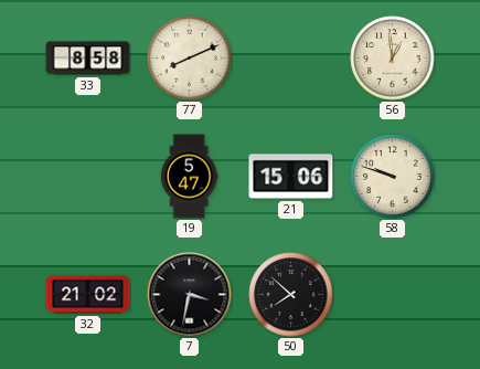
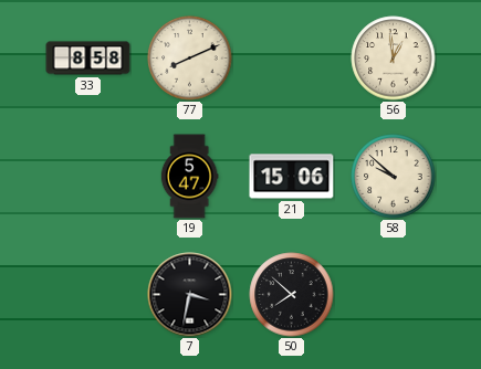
58: 9:48 -> 9:52 (394, 177)
32: 21:02 -> none (88, 295)
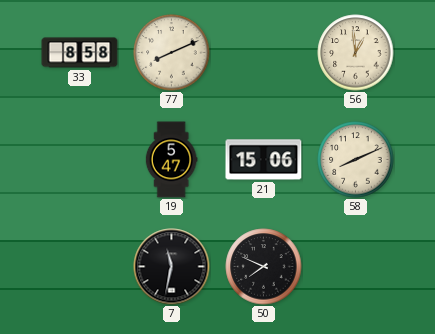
58: 9:52 -> 8:11 (356, 160)
7: 3:32 -> 11:32 (172, 267)
50: 7:52 -> 7:49 (264, 267)
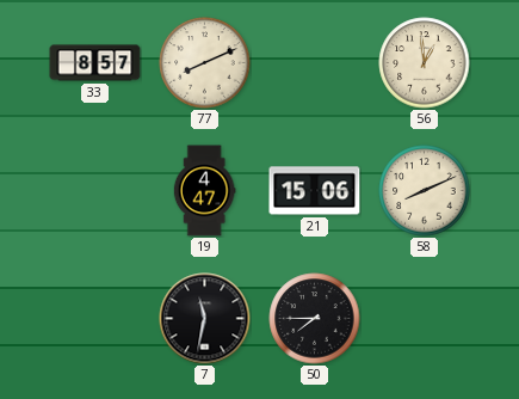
33: 8:58 -> 8:57 (95, 63)
19: 5:47 -> 4:47 (204, 191)
50: 7:49 -> 7:45 (315, 319)
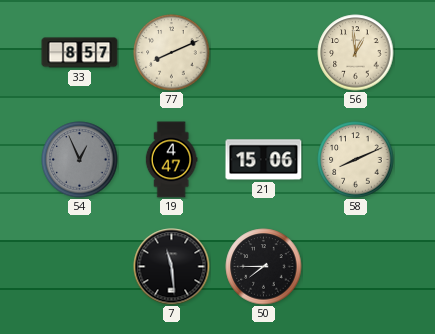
54: none -> 12:56 (80, 160)
7: 11:32 -> 11:29 (172, 267)
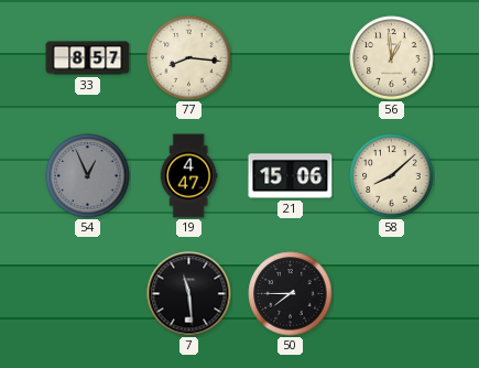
77: 8:11 -> 8:16 (189, 58)
58: 8:11 -> 8:08 (392, 176)
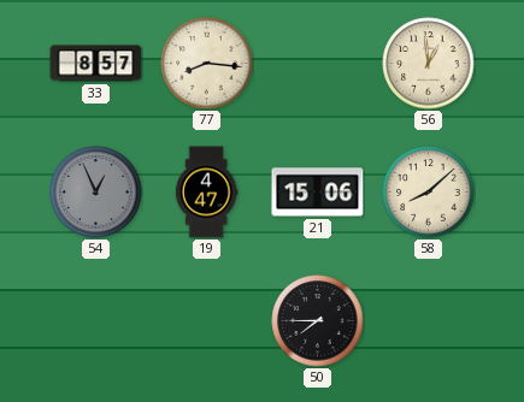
7: 11:29 -> none (189, 294)
